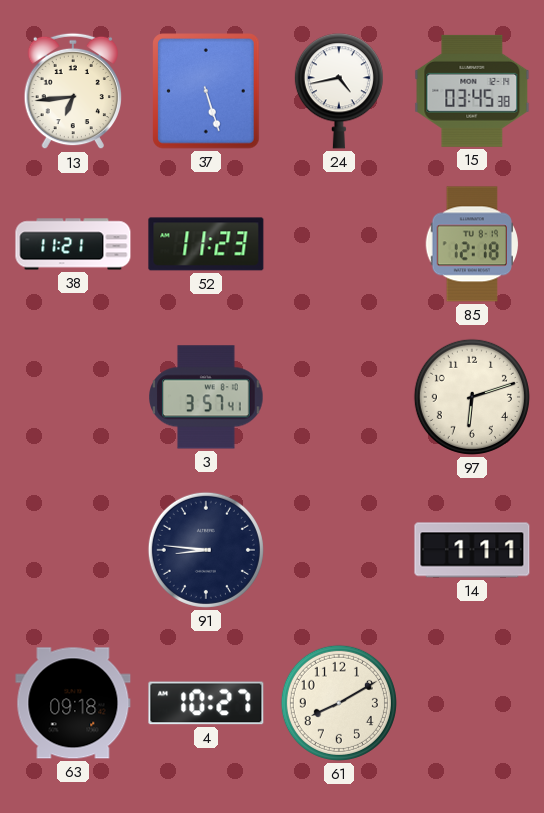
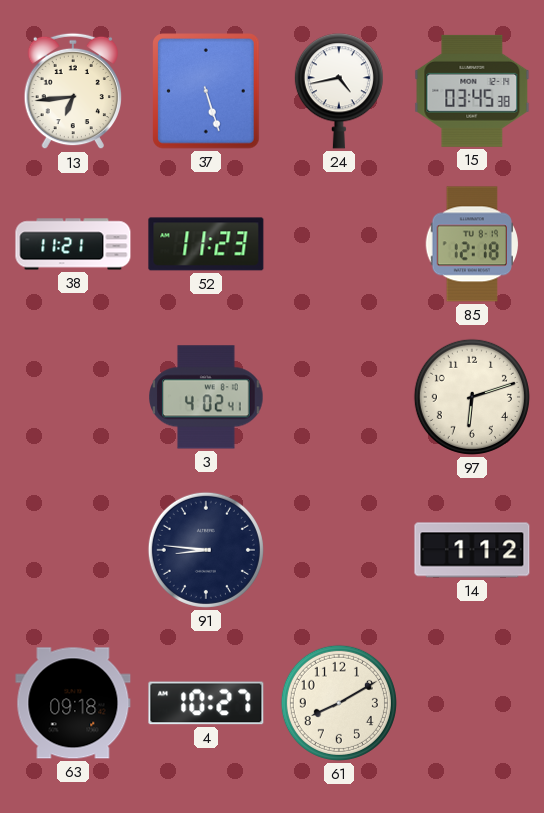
3: 3:57 -> 4:02 (206, 397)
14: 1:11 -> 1:12 (472, 550)
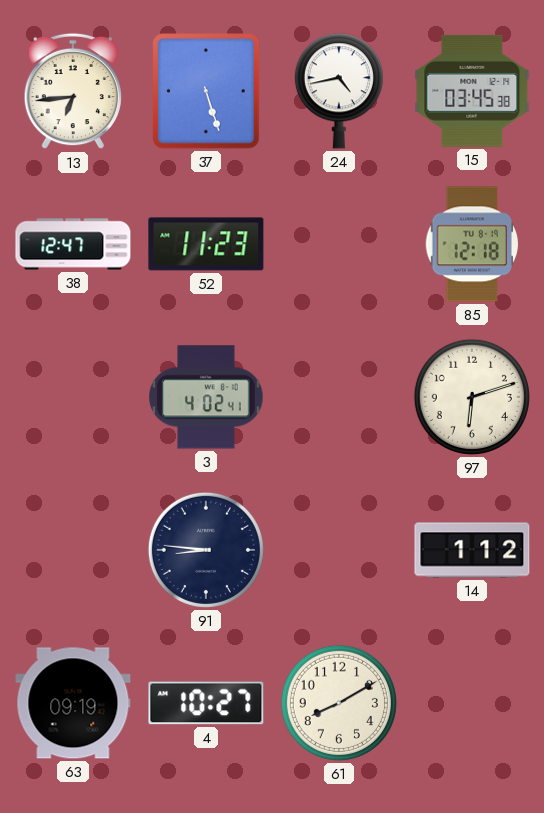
38: 11:21 -> 12:47 (73, 244)
63: 09:18 -> 09:19 (73, 703)
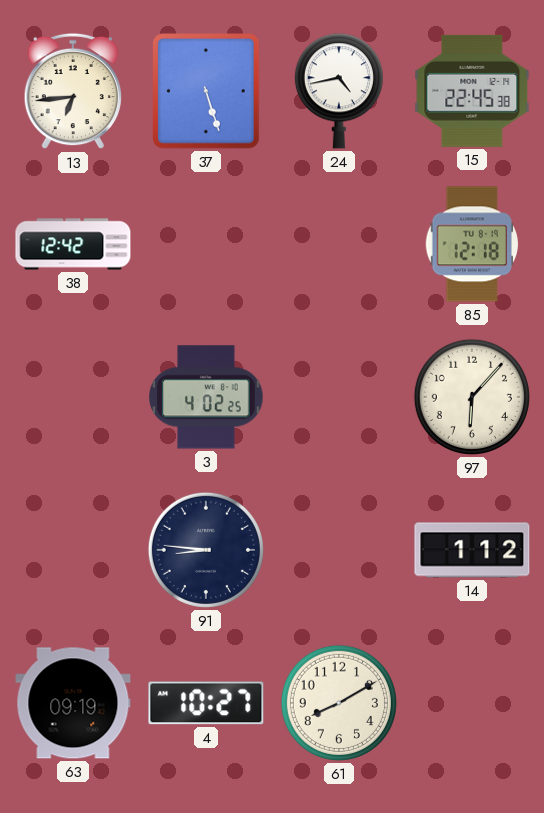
15: 03:45 -> 22:45 (472, 91)
38: 12:47 -> 12:42 (73, 244)
52: 11:23 -> none (206, 244)
3: 4:02:41 -> 4:02:25 (206, 397)
97: 6:12 -> 6:07 (472, 397)
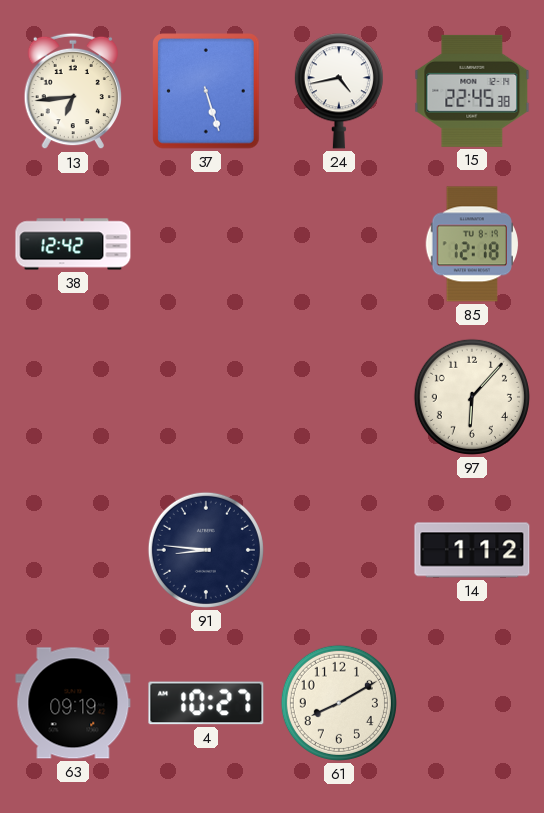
3: 4:02 -> none (206, 397)
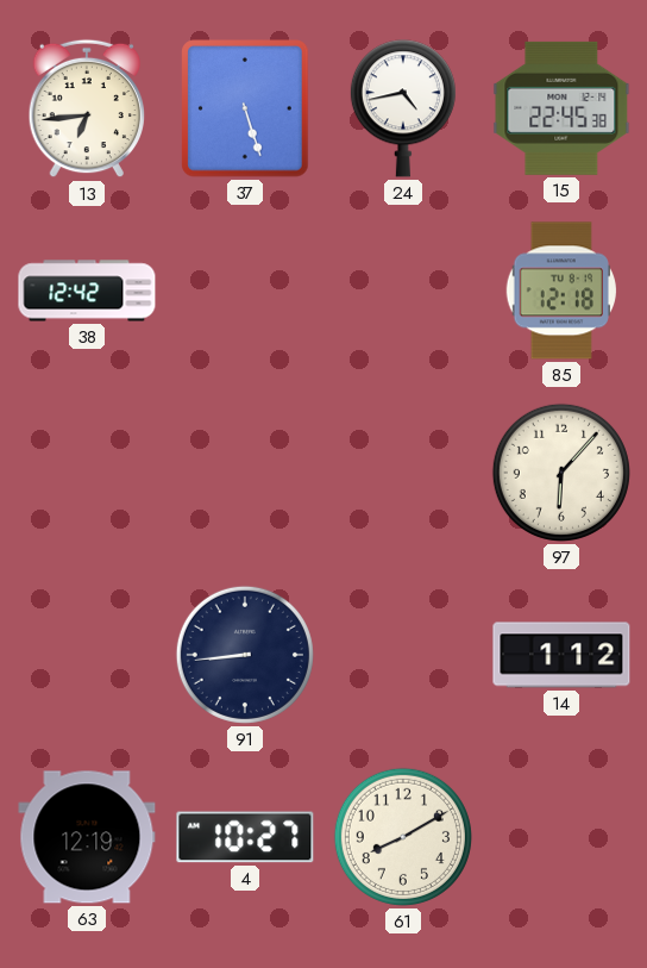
91: 8:46 -> 8:44 (245, 655)
63: 09:19 -> 12:19 (87, 837)
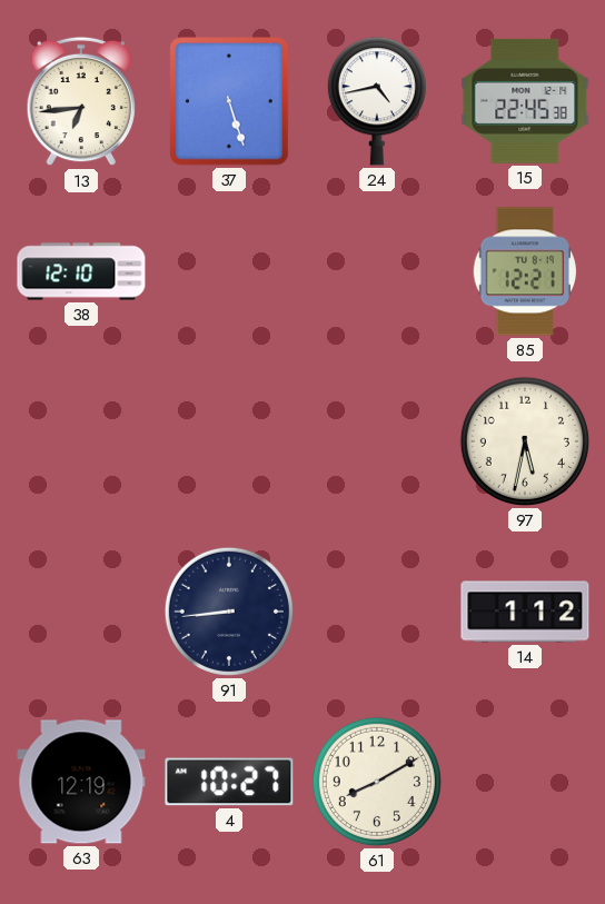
38: 12:42 -> 12:10 (81, 271)
85: 12:18 -> 12:21 (524, 271)
97: 6:07 -> 5:32 (525, 441)
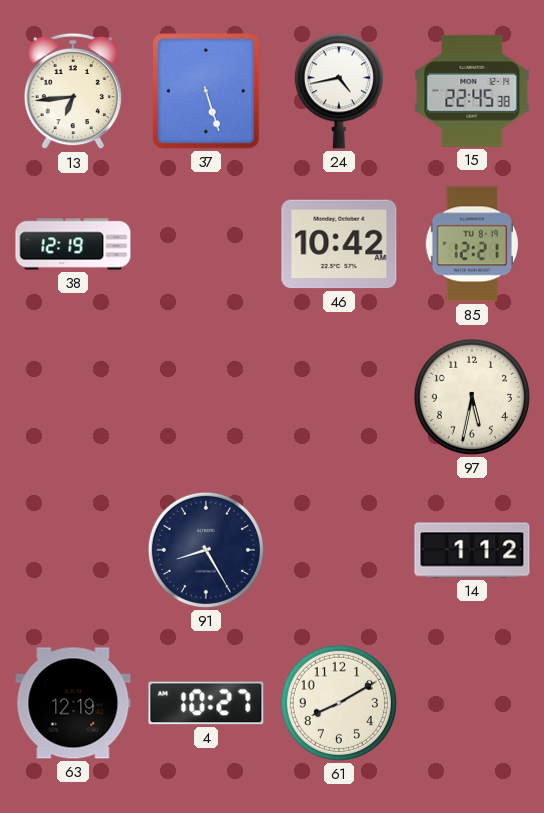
38: 12:10 -> 12:19 (73, 244)
46: none -> 10:42 (339, 244)
91: 8:44 -> 8:25 (206, 550)
